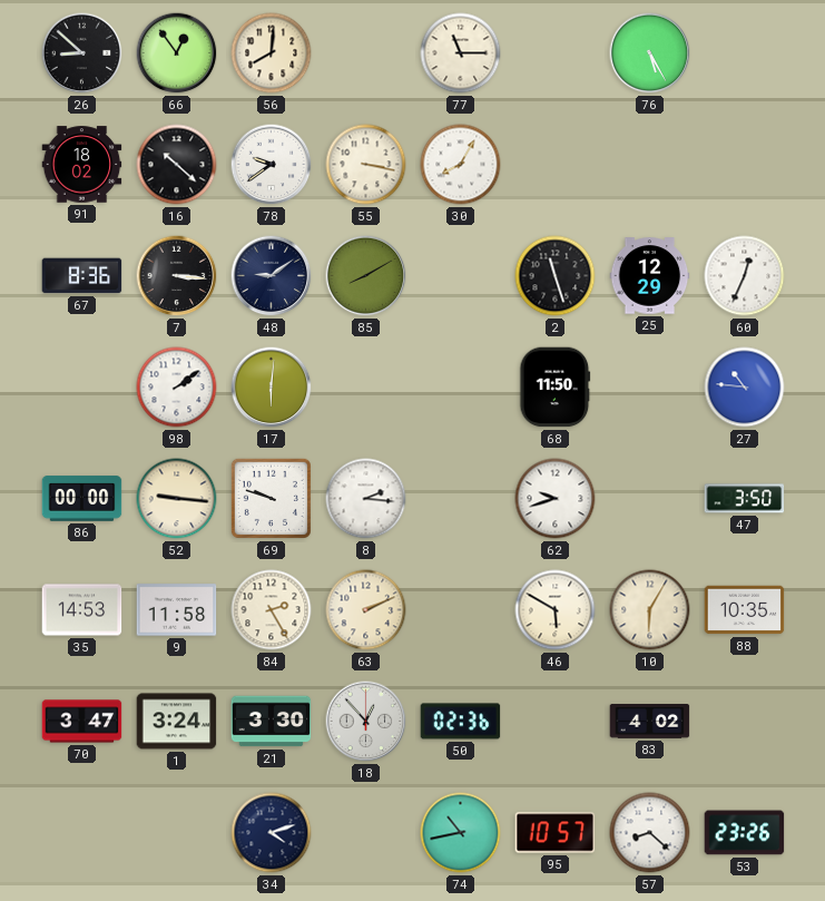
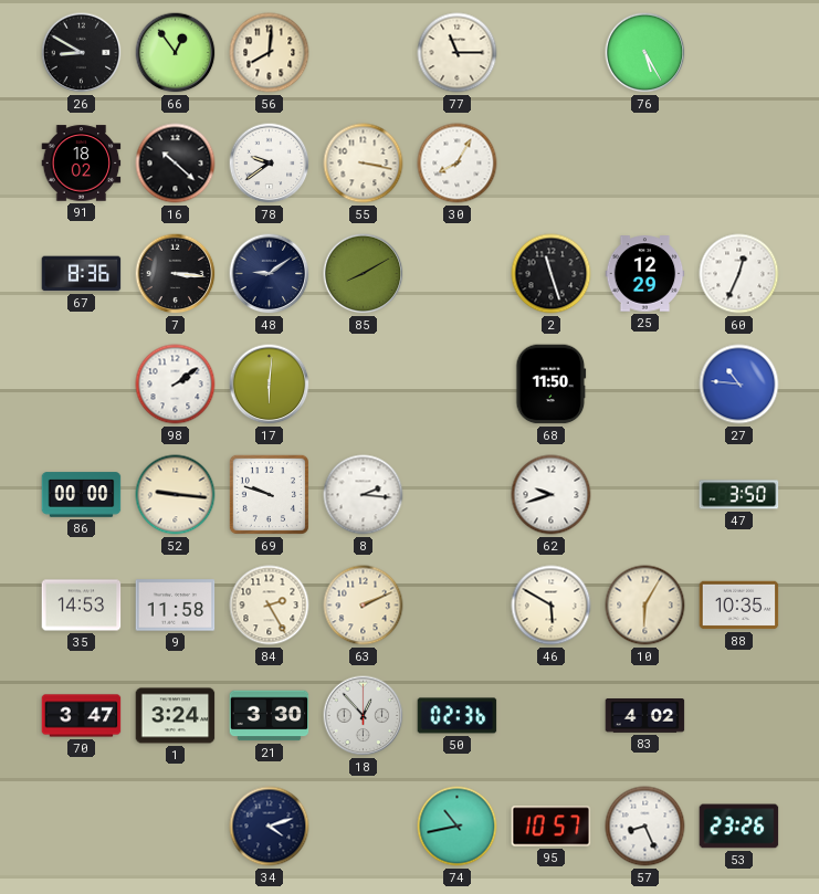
26: 8:52 -> 8:50 (82, 53)
57: 8:22 -> 8:26 (645, 827)
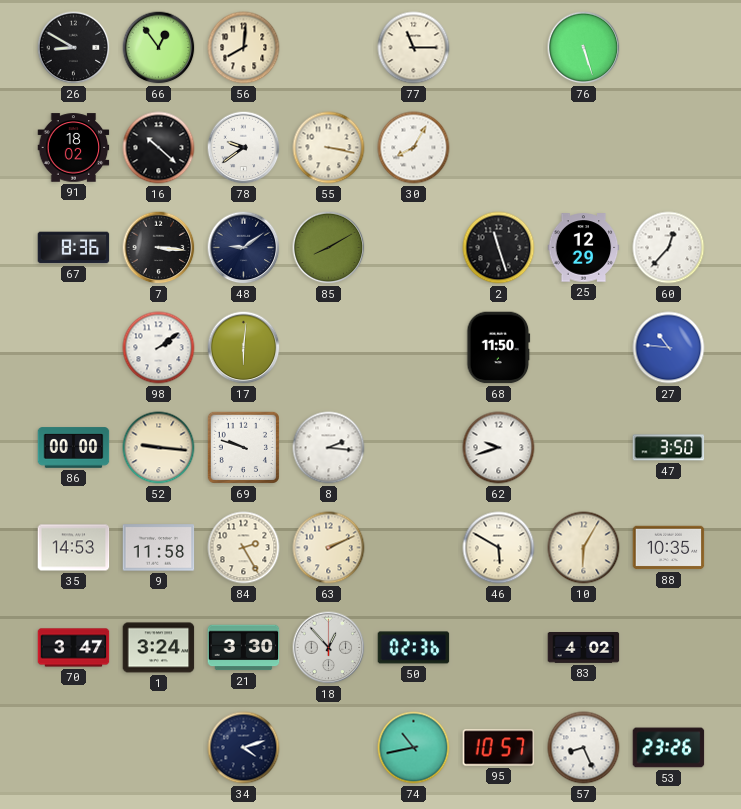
76: 5:25 -> 5:27 (584, 48)
60: 12:34 -> 12:37 (669, 248)
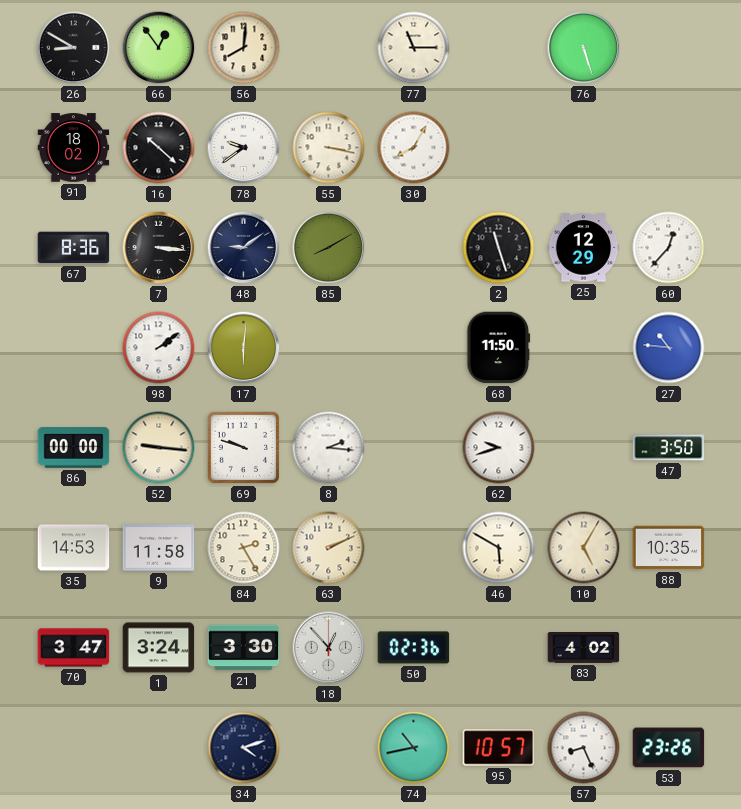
10: 6:05 -> 5:05 (584, 548)
